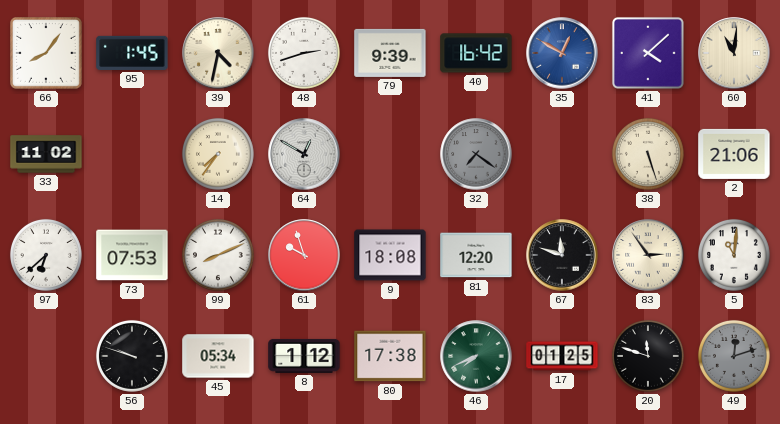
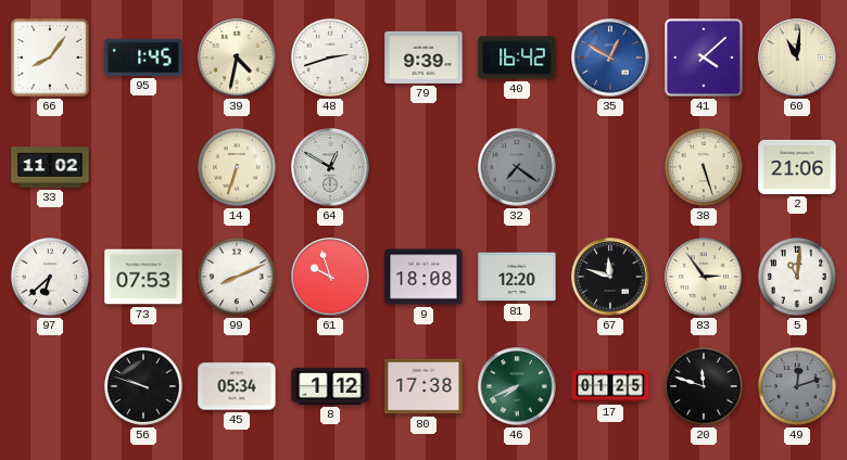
14: 7:36 -> 6:33 (237, 167)
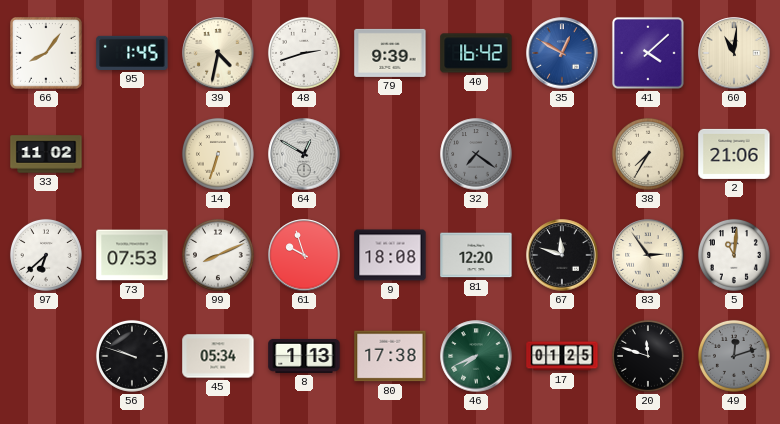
38: 5:27 -> 7:35 (648, 154)
8: 1:12 -> 1:13 (304, 356)
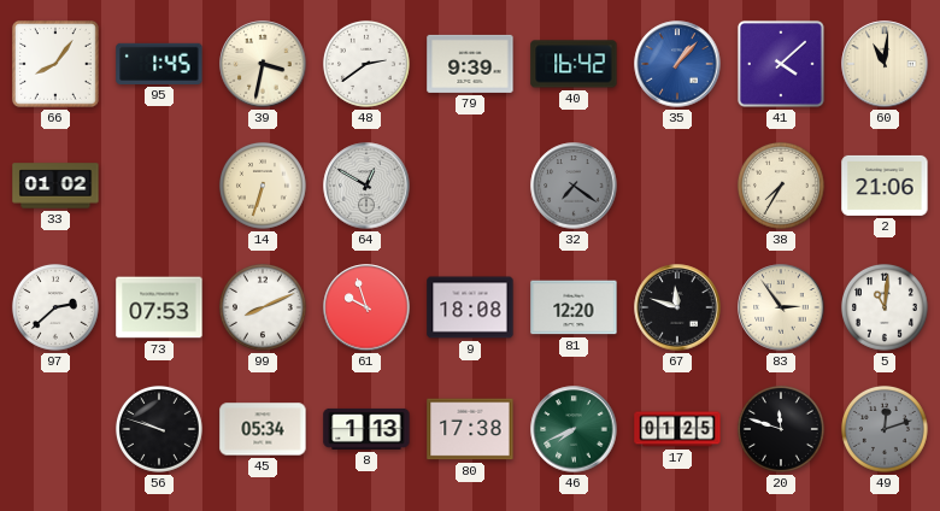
39: 4:32 -> 3:32 (263, 64)
48: 2:42 -> 2:39 (366, 64)
35: 12:50 -> 1:07 (677, 64)
33: 11:02 -> 01:02 (55, 186)
97: 6:38 -> 2:38 (55, 307)
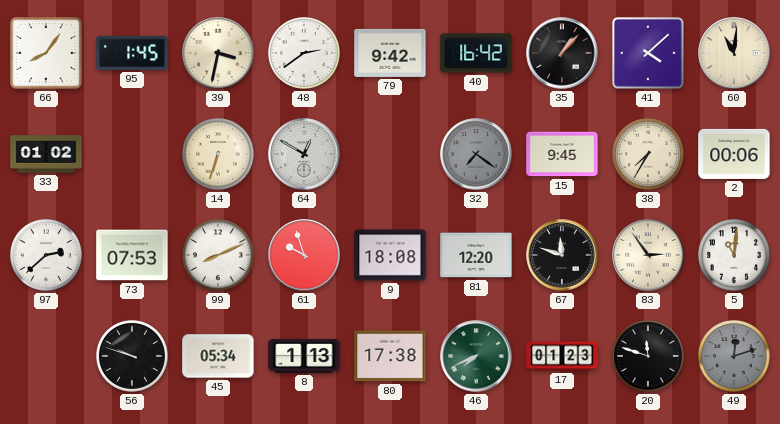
79: 9:39 -> 9:42 (390, 53)
35 dial: blue -> black (562, 53)
15: none -> 9:45 (562, 154)
2: 21:06 -> 00:06 (734, 154)
17: 01:25 -> 01:23 (562, 356)
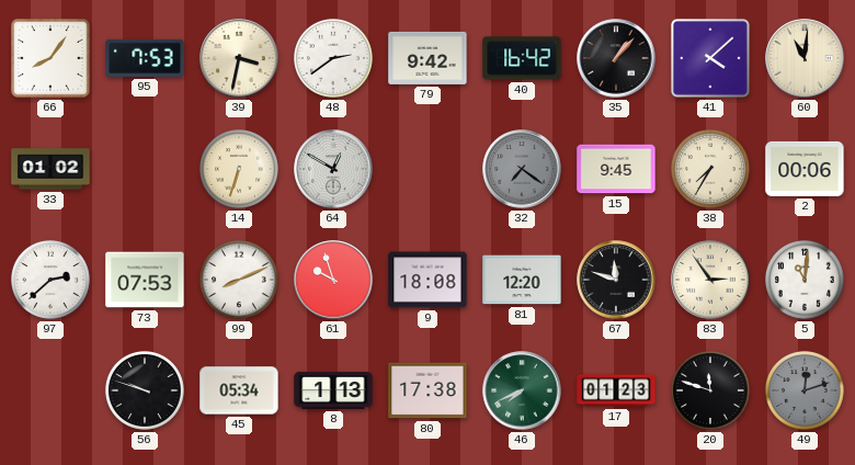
95: 1:45 -> 7:53 (145, 58)
